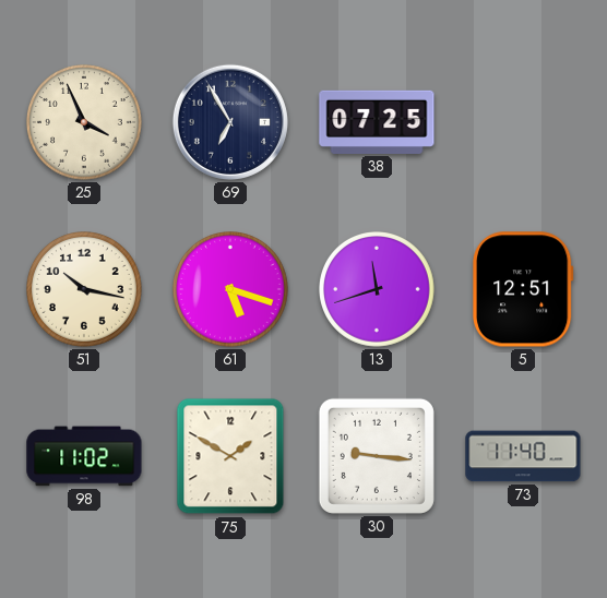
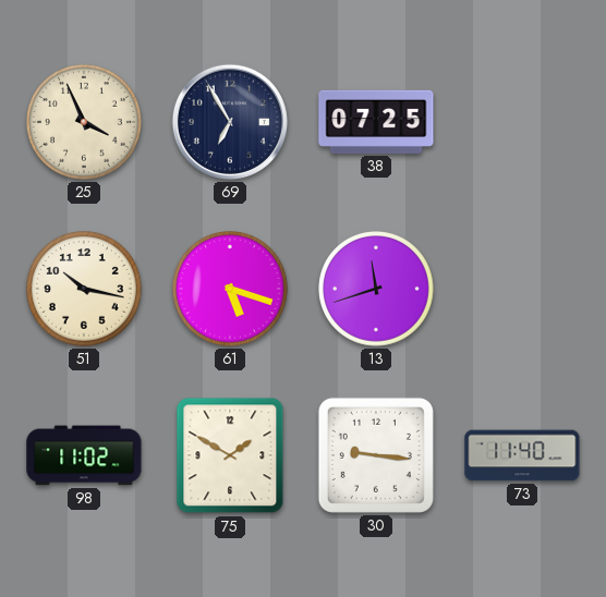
5: 12:51 -> none (524, 289)
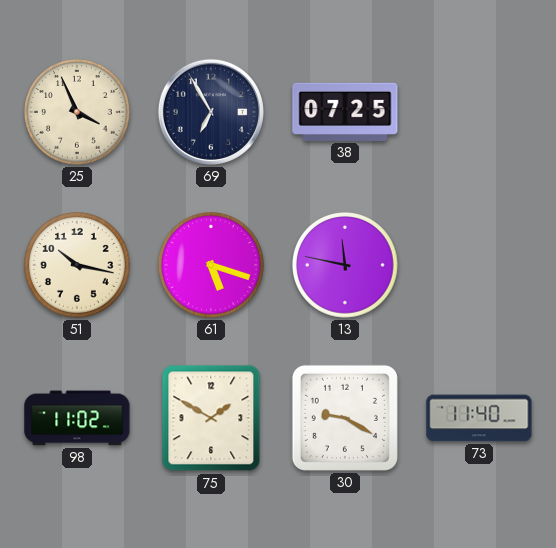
13: 11:42 -> 11:47 (346, 266)
30: 9:16 -> 9:20 (345, 418)
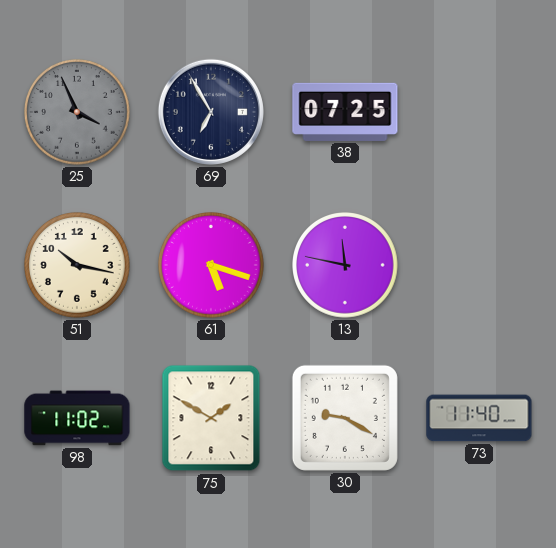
25 dial: cream -> grey (78, 113)
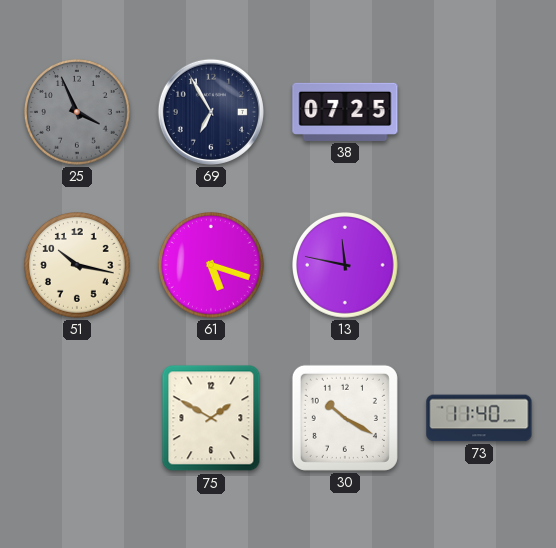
98: 11:02 -> none (77, 418)
30: 9:20 -> 10:20 (345, 418)
